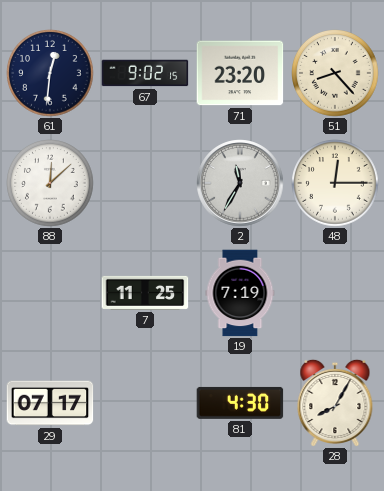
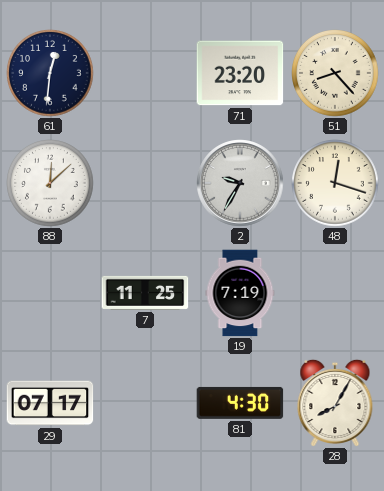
67: 9:02 -> none (145, 73)
2: 11:35 -> 9:35 (240, 183)
48: 12:15 -> 12:18 (335, 183)
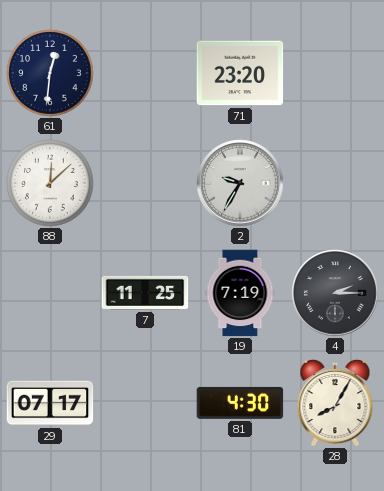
51: 8:23 -> none (335, 73)
48: 12:18 -> none (335, 183)
4: none -> 2:15 (335, 293)
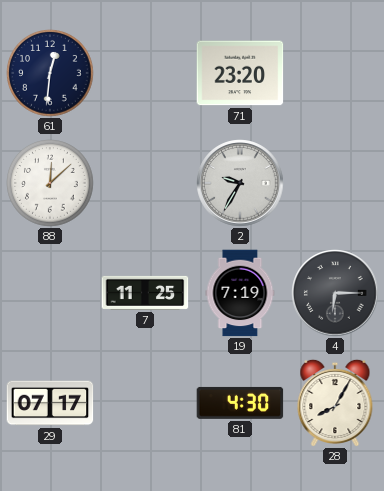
4: 2:15 -> 6:15 (335, 293)
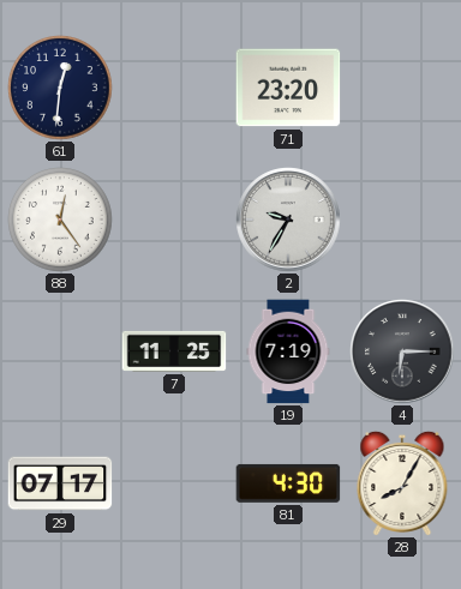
88: 12:08 -> 12:24 (60, 220)
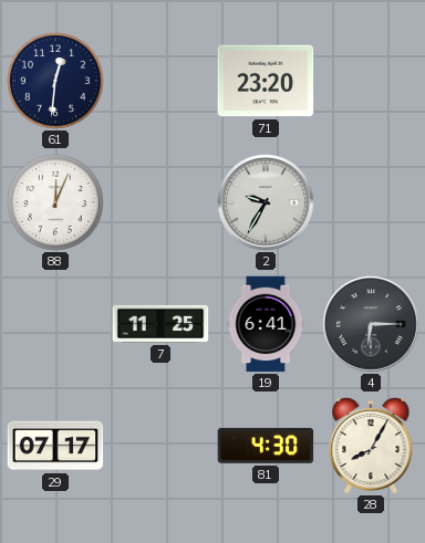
88: 12:24 -> 12:04 (55, 202)
19: 7:19 -> 6:41 (266, 324)
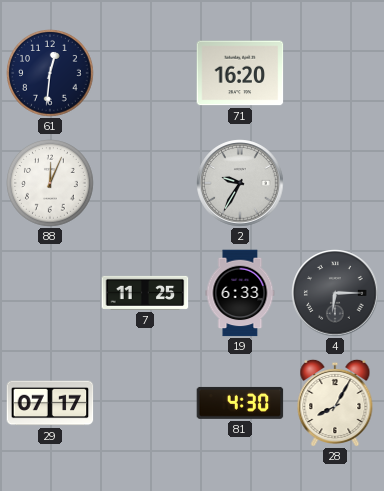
71: 23:20 -> 16:20 (240, 73)
19: 6:41 -> 6:33 (240, 293)
